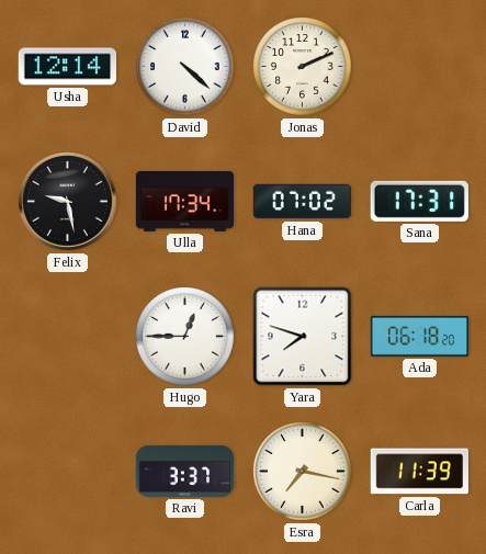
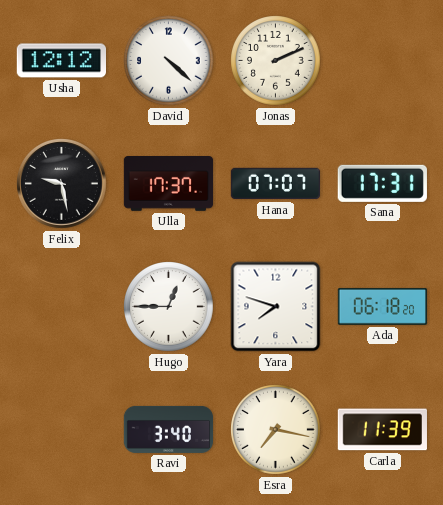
Usha: 12:14 -> 12:12 (61, 61)
Ulla: 17:34 -> 17:37 (169, 184)
Hana: 07:02 -> 07:07 (276, 184)
Ravi: 3:37 -> 3:40 (169, 429)
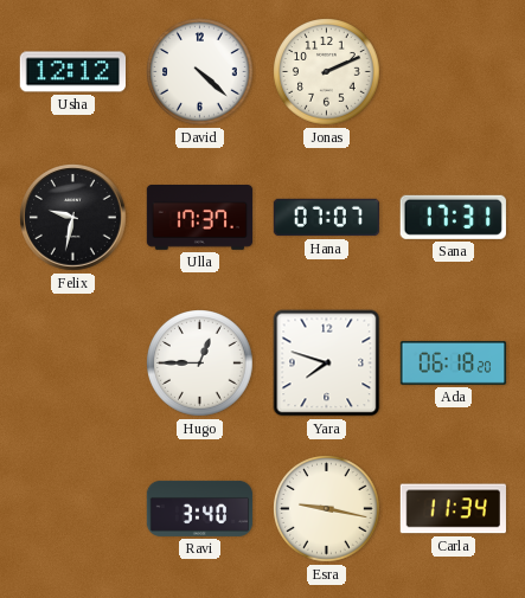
Felix: 9:28 -> 9:32 (73, 218)
Esra: 7:17 -> 9:17 (327, 509)
Carla: 11:39 -> 11:34 (453, 509)
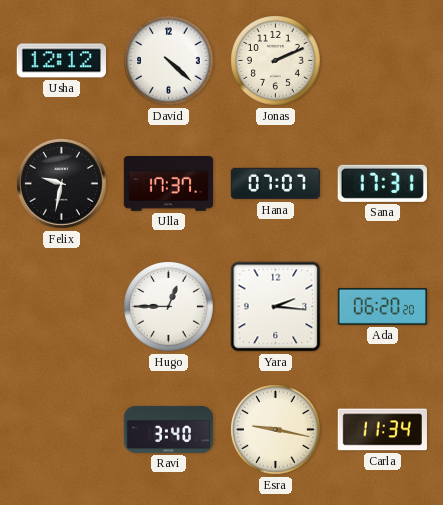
Yara: 7:48 -> 2:16 (276, 307)
Ada: 06:18 -> 06:20 (383, 306)
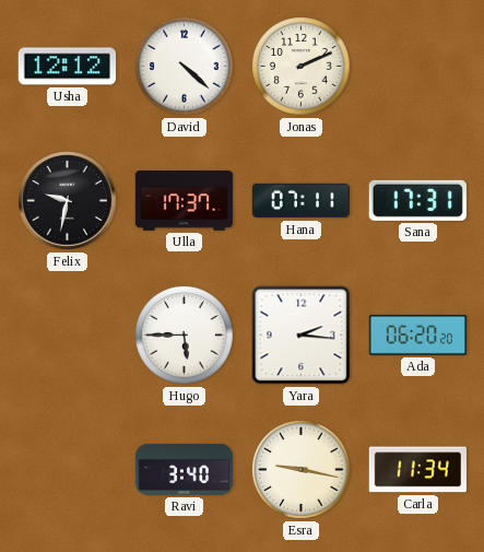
Hana: 07:07 -> 07:11 (302, 201)
Hugo: 12:45 -> 5:45 (185, 336)
